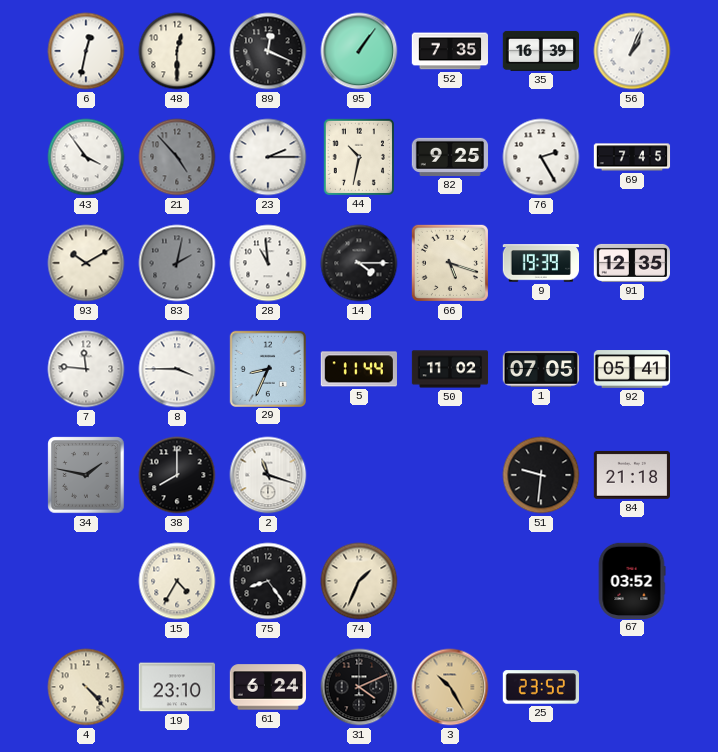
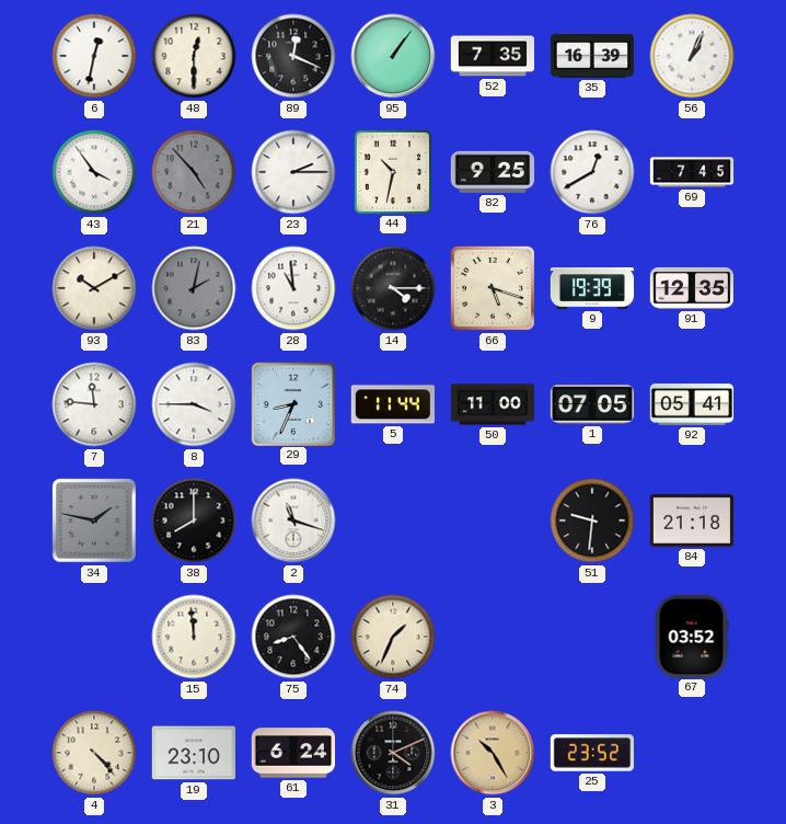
76: 2:25 -> 12:40 (592, 172)
50: 11:02 -> 11:00 (493, 404)
15: 4:35 -> 11:59 (194, 637)
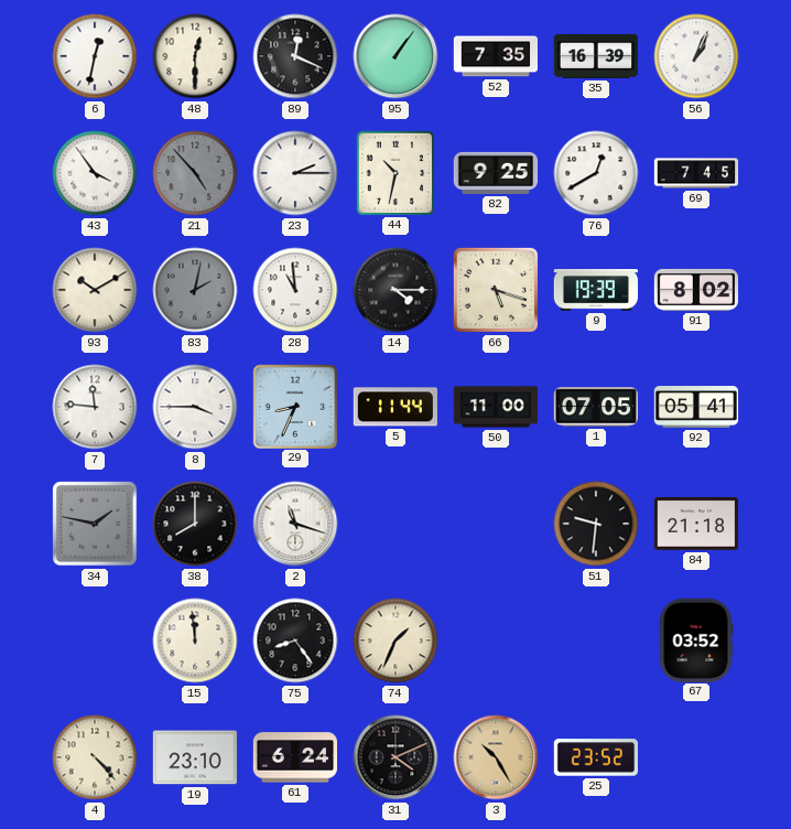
91: 12:35 -> 8:02 (695, 290)
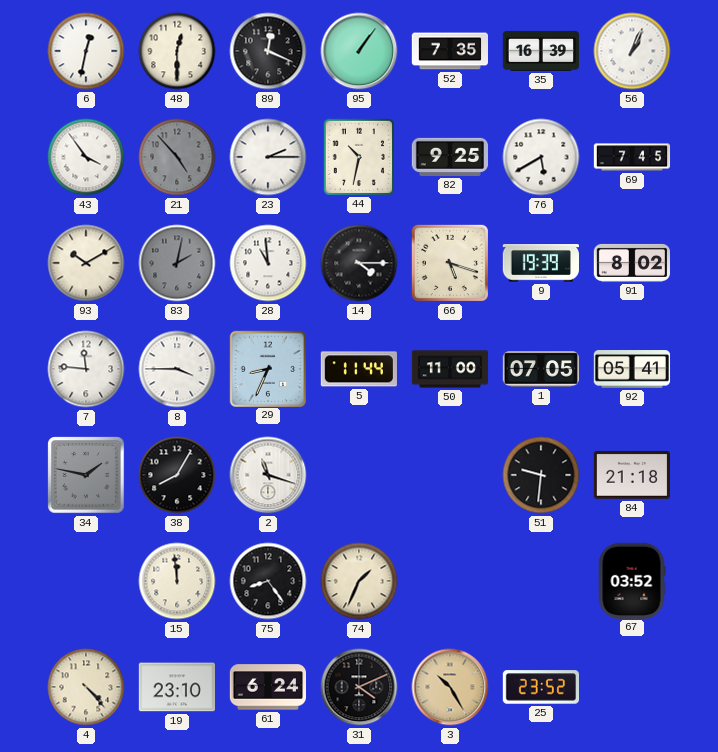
76: 12:40 -> 5:40 (541, 157)
38: 8:00 -> 8:05 (177, 475)
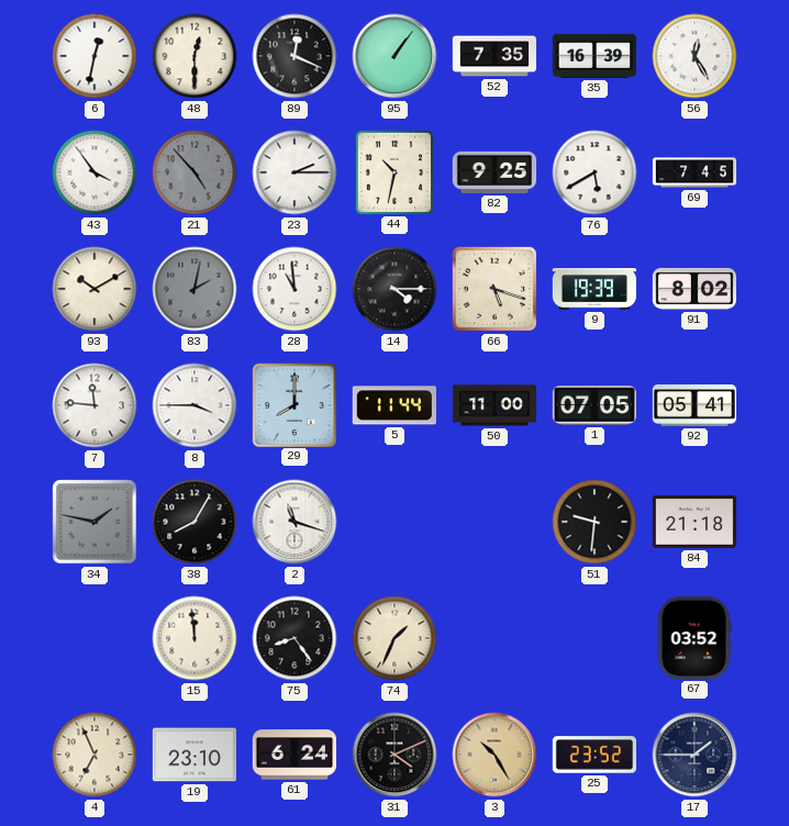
56: 1:04 -> 12:25 (694, 56)
29: 8:34 -> 8:00 (293, 404)
4: 4:23 -> 6:56 (95, 755)
17: none -> 1:45 (694, 755)
